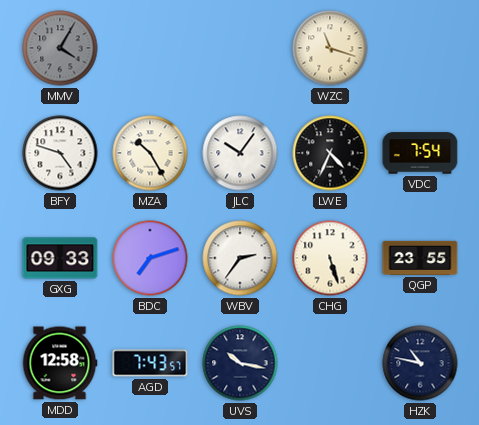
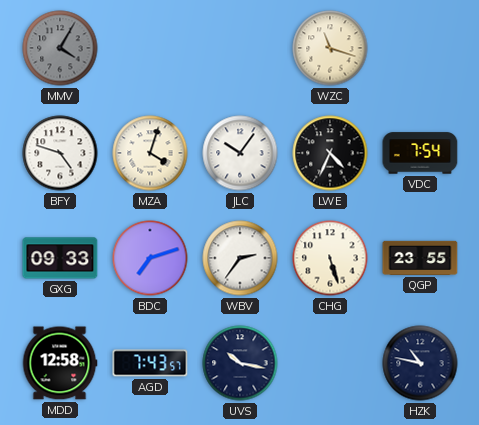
MZA: 10:25 -> 4:03 (150, 153)
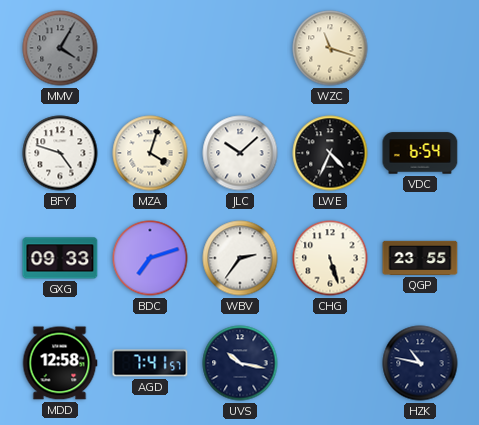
JLC: 10:06 -> 10:08 (240, 153)
VDC: 7:54 -> 6:54 (420, 153)
AGD: 7:43 -> 7:41 (150, 363)
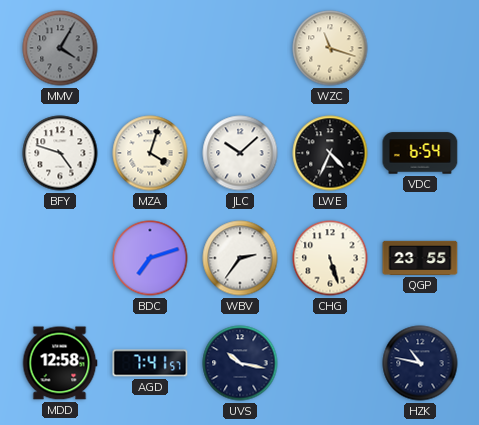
GXG: 09:33 -> none (60, 258)
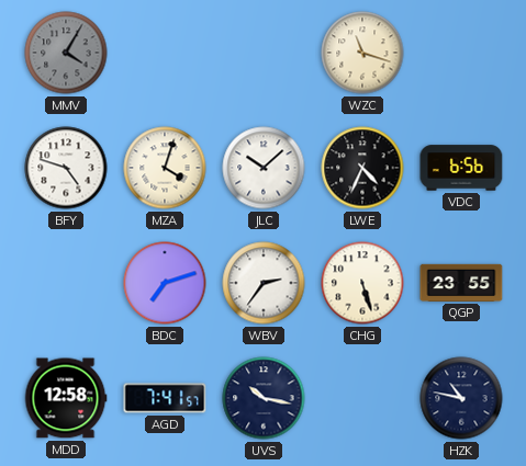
VDC: 6:54 -> 6:56 (461, 168)
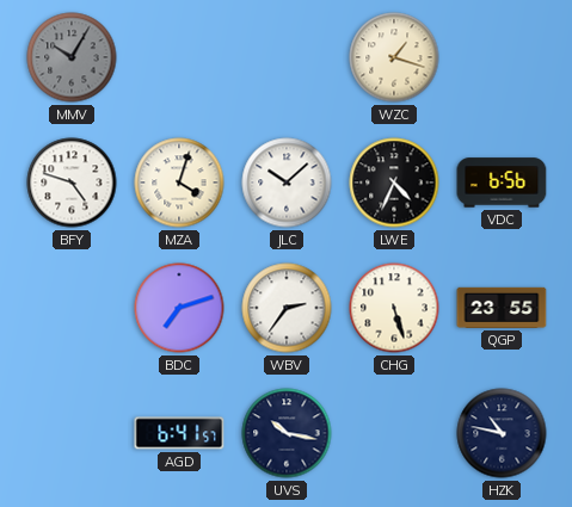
MMV: 4:05 -> 10:05 (72, 57)
WZC: 11:18 -> 1:18 (394, 57)
MDD: 12:58 -> none (66, 398)
AGD: 7:41 -> 6:41 (179, 433)
